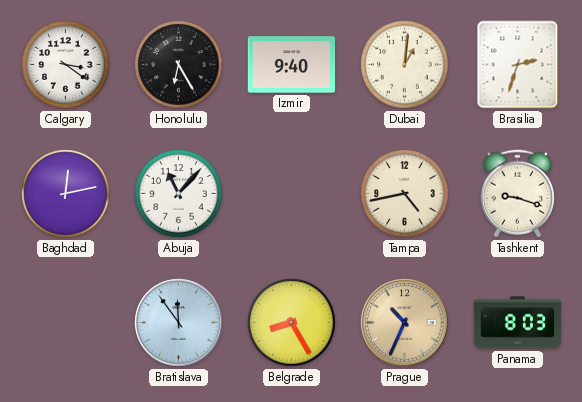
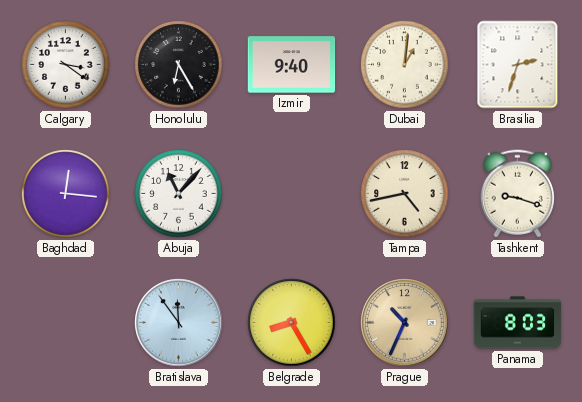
Baghdad: 12:13 -> 12:16 (66, 194)
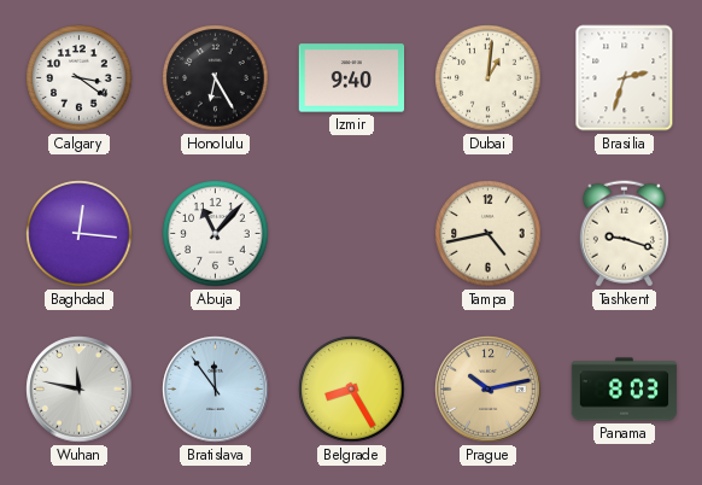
Wuhan: none -> 11:47 (80, 390)
Prague: 10:34 -> 10:13 (489, 390)
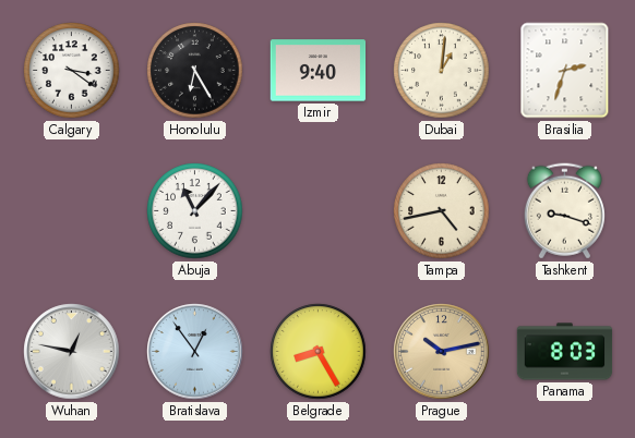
Baghdad: 12:16 -> none (80, 234)
Wuhan: 11:47 -> 12:47 (72, 352)
Bratislava: 11:54 -> 12:54 (195, 352)
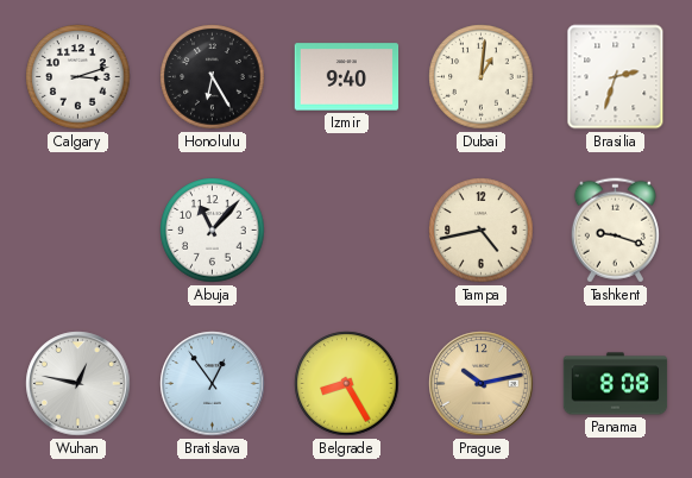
Calgary: 3:21 -> 3:12 (78, 77)
Panama: 8:03 -> 8:08 (616, 384)
